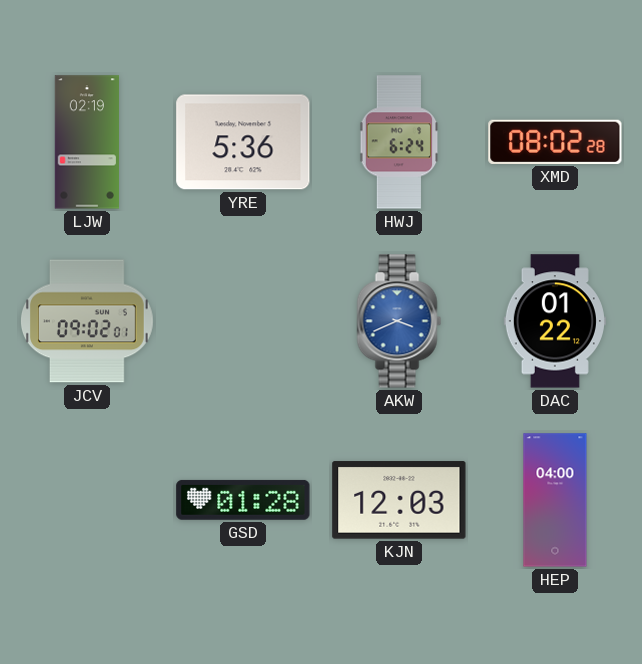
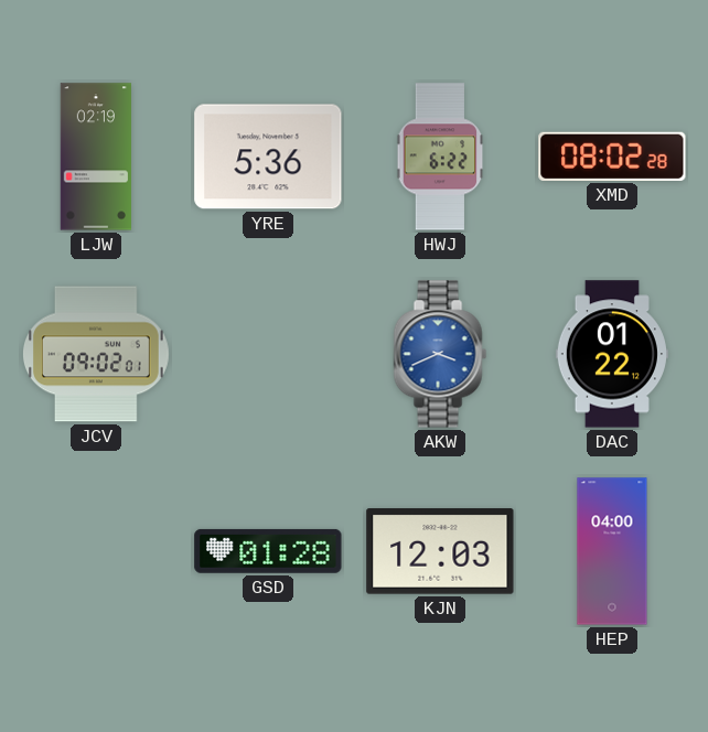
HWJ: 6:24 -> 6:22 (440, 157)
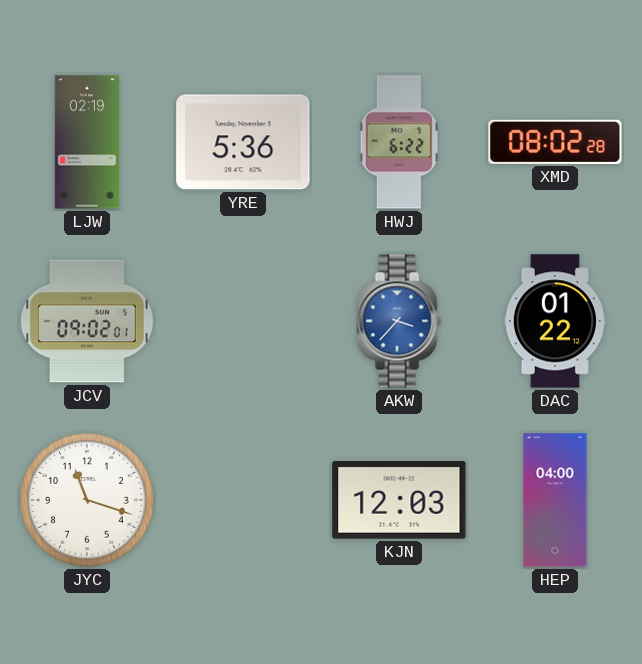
AKW: 3:41 -> 3:37 (399, 321)
JYC: none -> 11:18 (87, 500)
GSD: 01:28 -> none (268, 551)
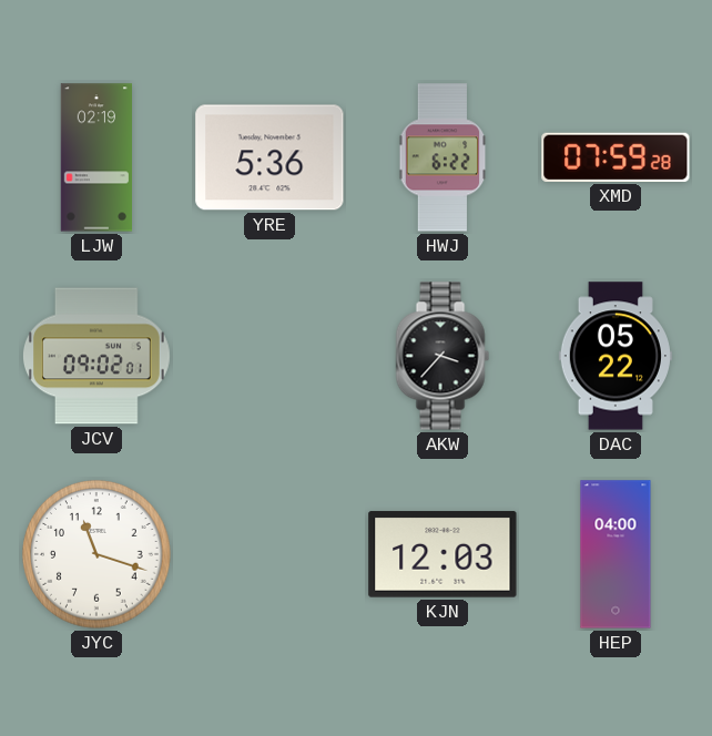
XMD: 08:02 -> 07:59 (616, 157)
AKW dial: blue -> black (443, 356)
DAC: 01:22 -> 05:22 (616, 356)
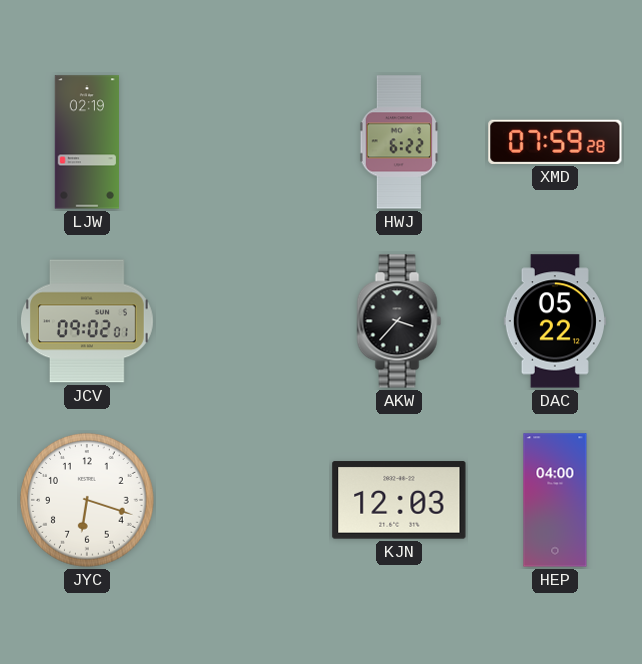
YRE: 5:36 -> none (269, 157)
JYC: 11:18 -> 6:18 (87, 500)
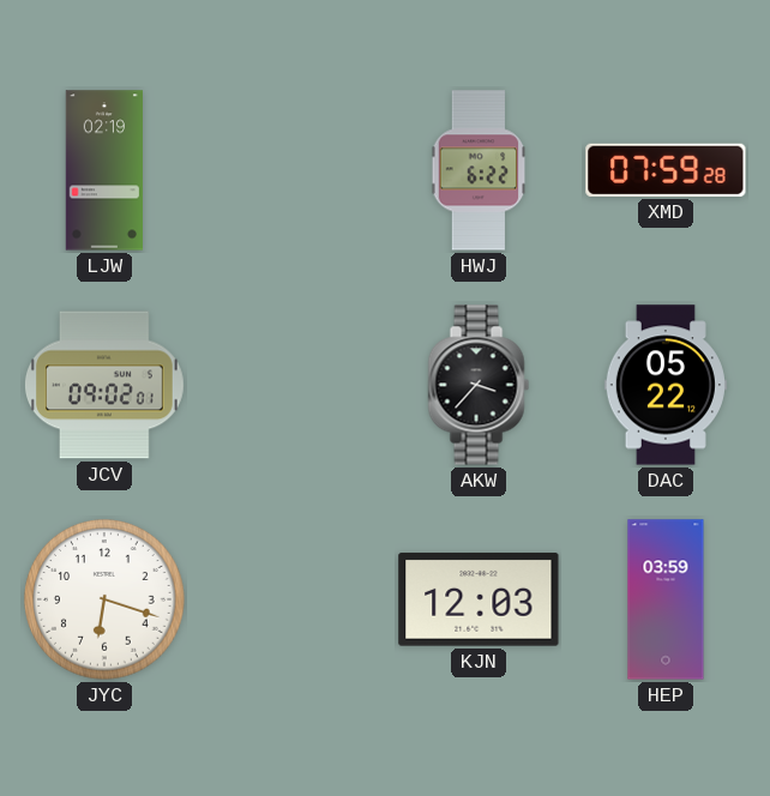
HEP: 04:00 -> 03:59 (666, 599)
